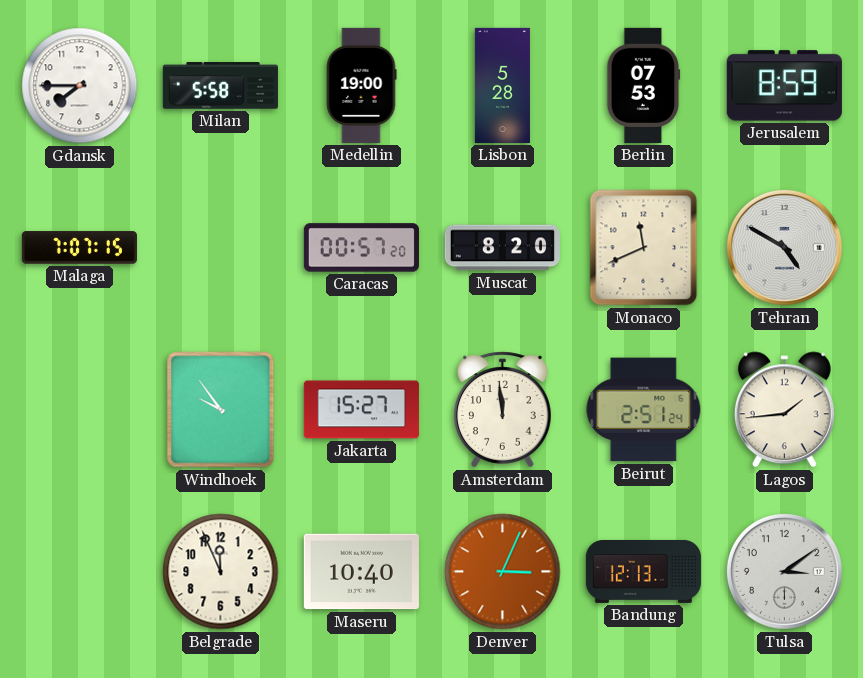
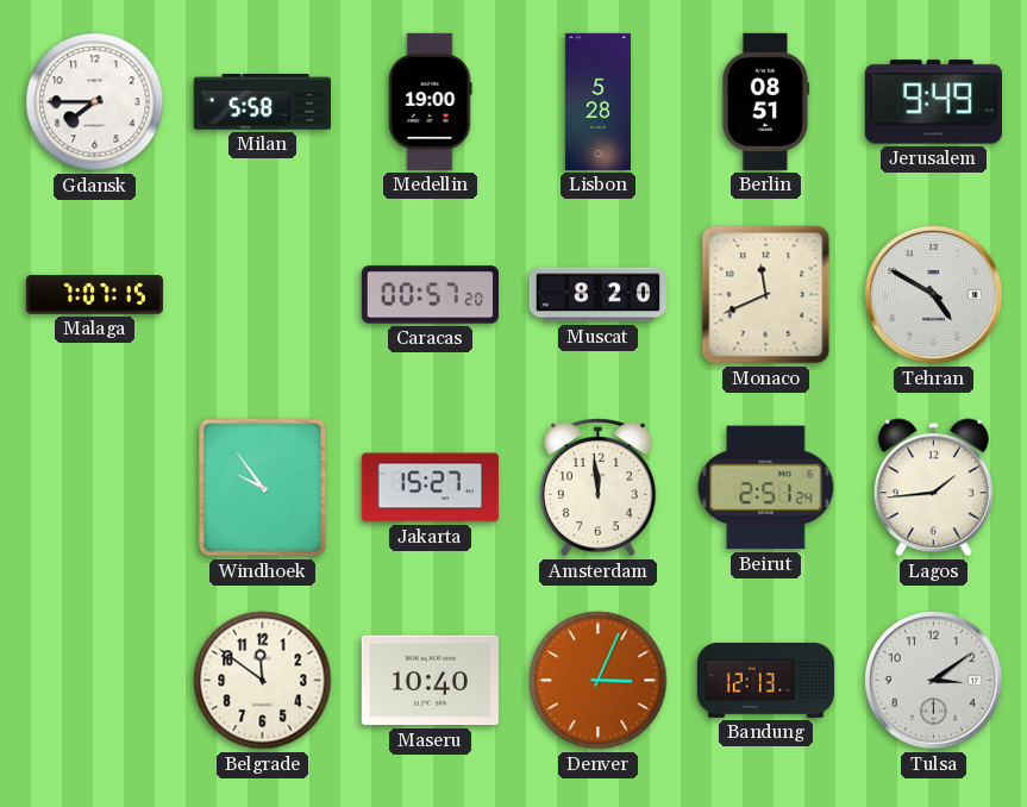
Berlin: 07:53 -> 08:51 (766, 101)
Jerusalem: 8:59 -> 9:49 (933, 102)
Belgrade: 11:56 -> 11:51 (263, 681)
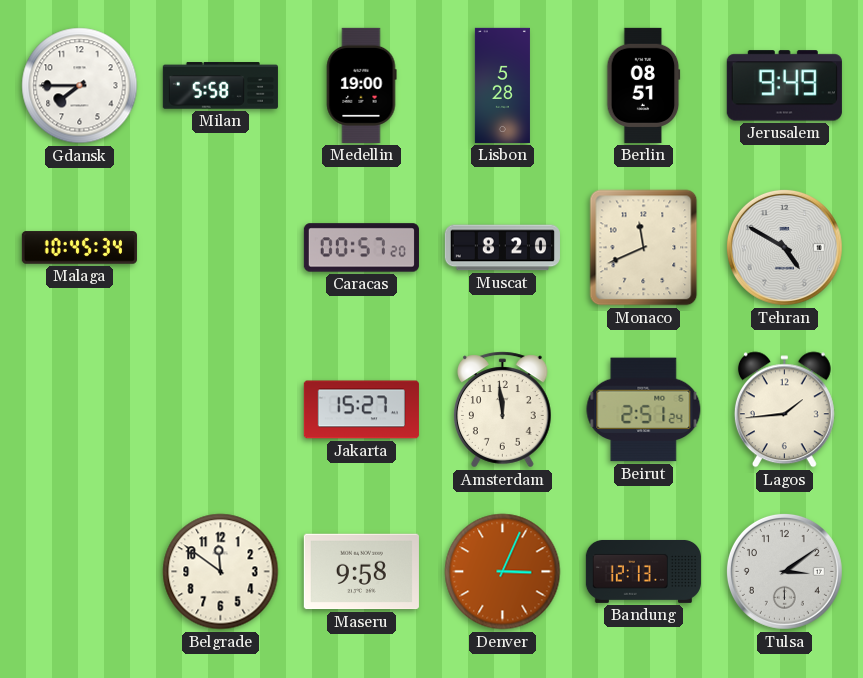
Malaga: 7:07 -> 10:45 (79, 248)
Windhoek: 9:54 -> none (263, 488)
Maseru: 10:40 -> 9:58 (361, 572)
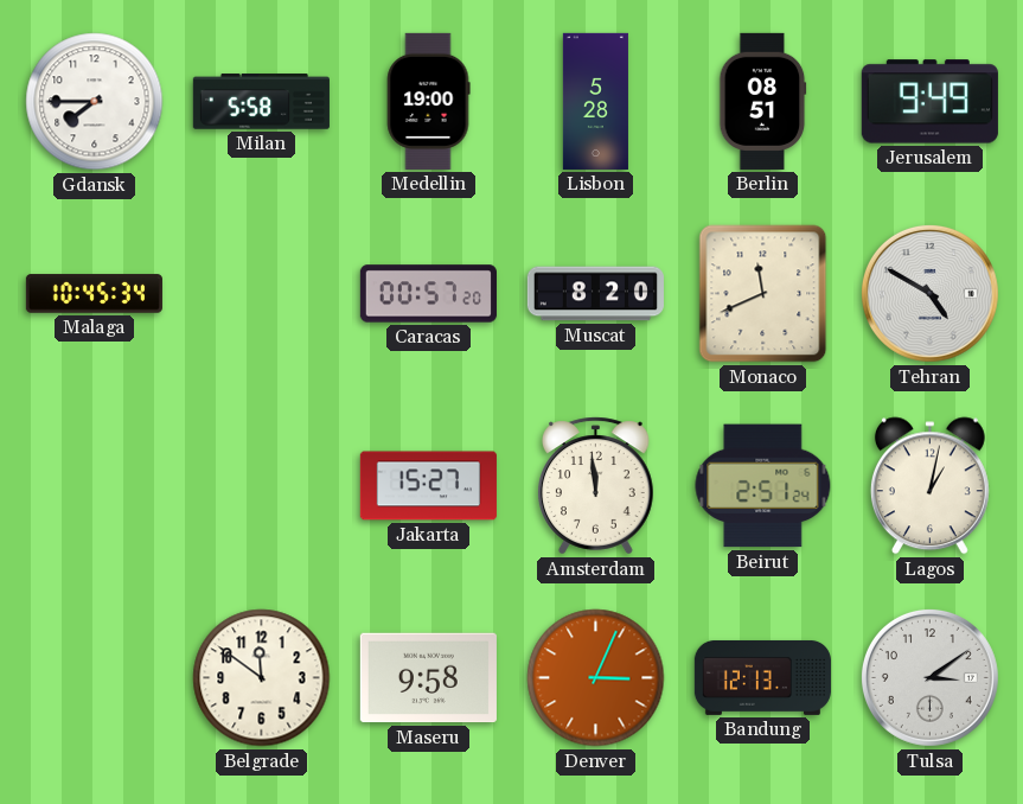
Lagos: 1:44 -> 1:02 (929, 486)
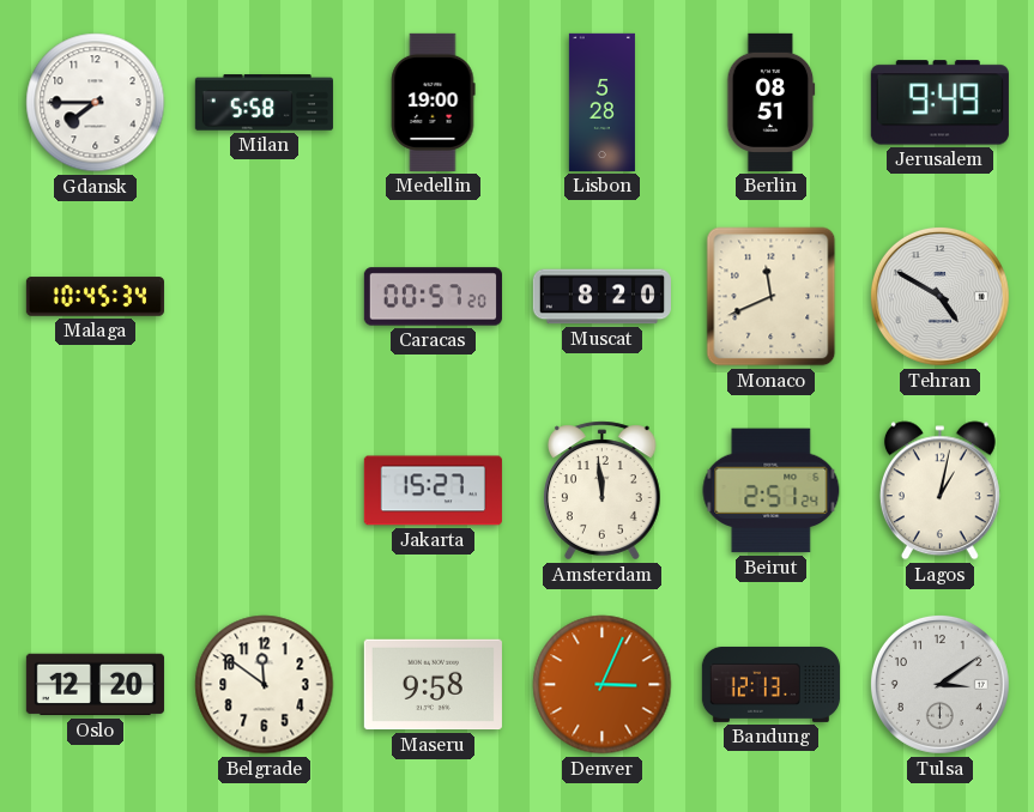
Oslo: none -> 12:20 (95, 685)
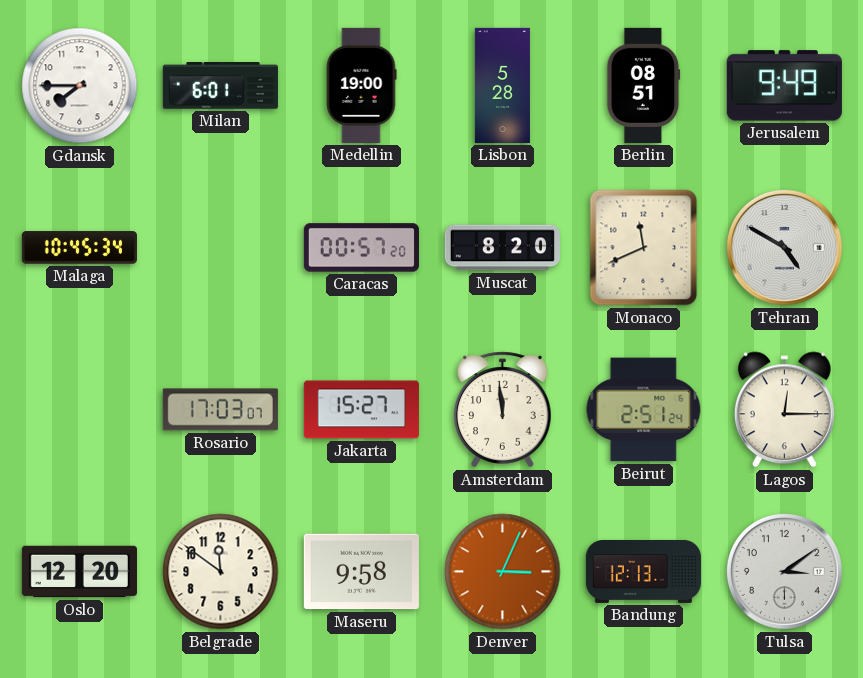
Milan: 5:58 -> 6:01 (220, 86)
Rosario: none -> 17:03 (220, 410)
Lagos: 1:02 -> 12:15 (784, 410)
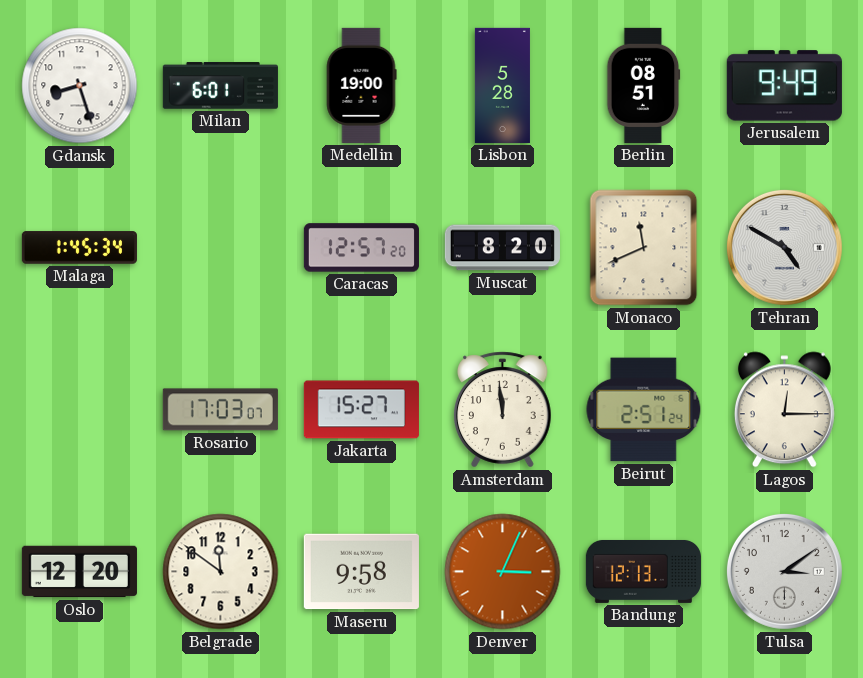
Gdansk: 7:45 -> 8:27 (80, 86)
Malaga: 10:45 -> 1:45 (79, 248)
Caracas: 00:57 -> 12:57 (361, 248)
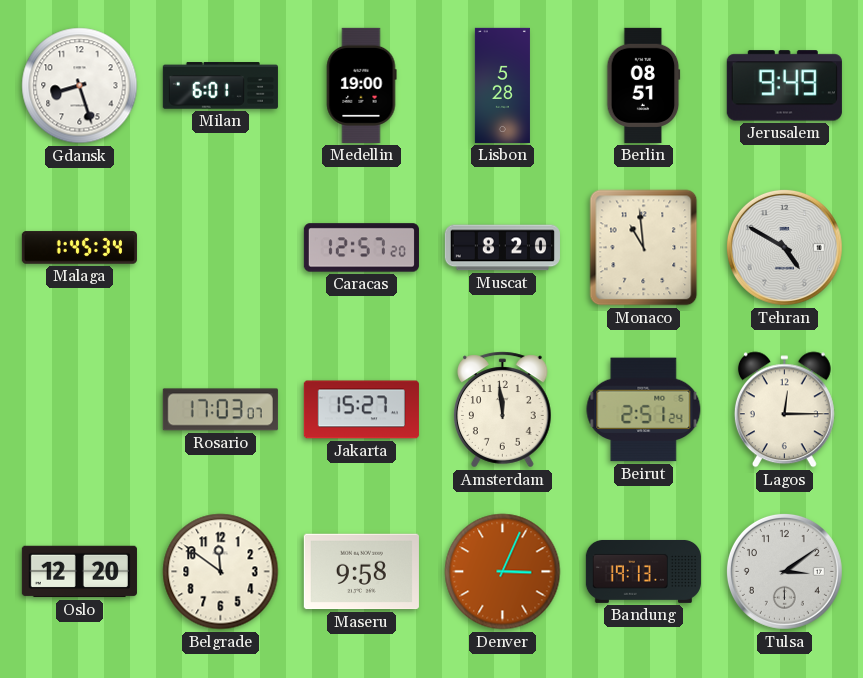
Monaco: 11:41 -> 10:59 (644, 248)
Bandung: 12:13 -> 19:13 (643, 571)
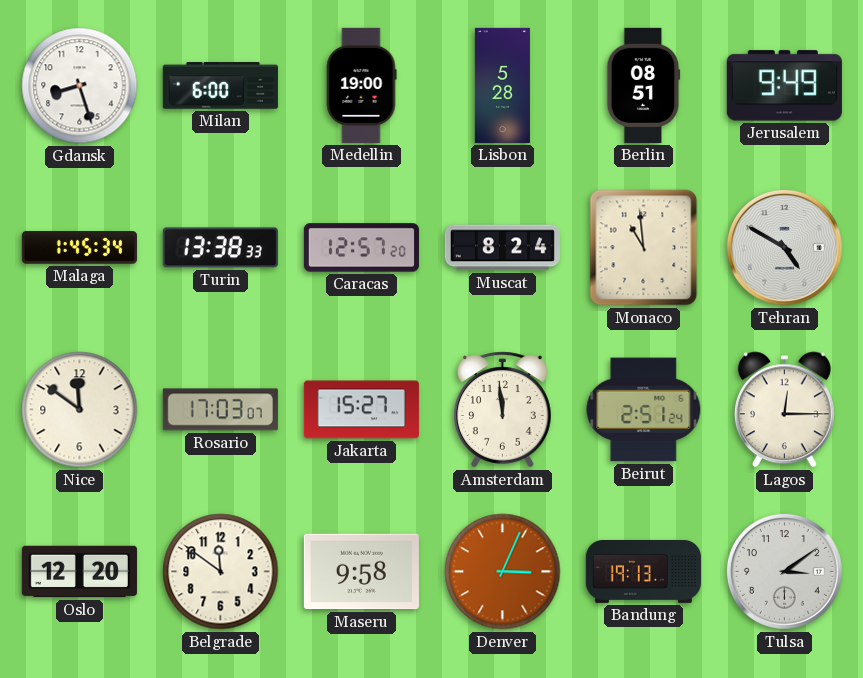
Milan: 6:01 -> 6:00 (220, 86)
Turin: none -> 13:38 (220, 248)
Muscat: 8:20 -> 8:24 (502, 248)
Nice: none -> 11:51 (80, 410)
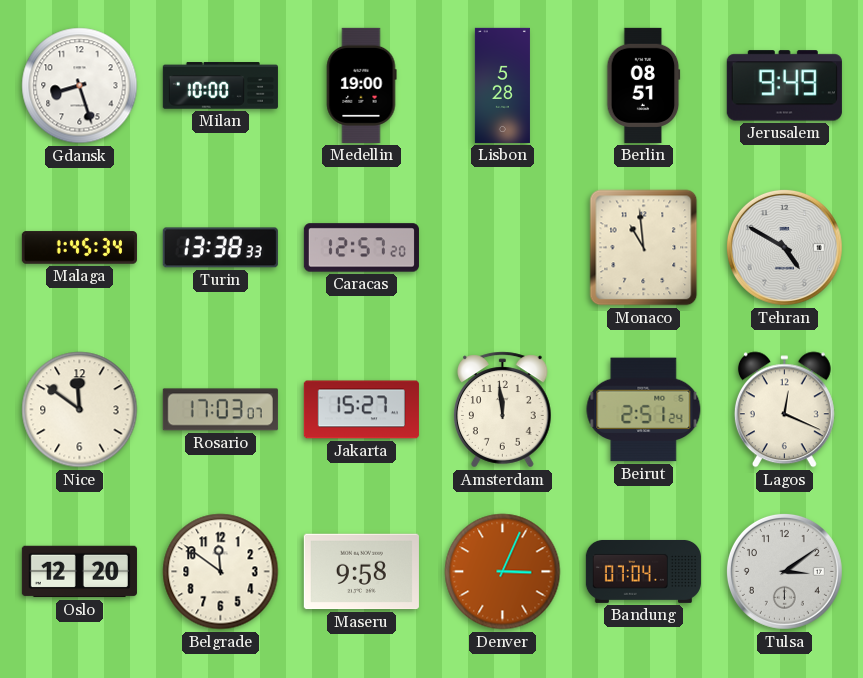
Milan: 6:00 -> 10:00 (220, 86)
Muscat: 8:24 -> none (502, 248)
Lagos: 12:15 -> 12:19 (784, 410)
Bandung: 19:13 -> 07:04 (643, 571)
